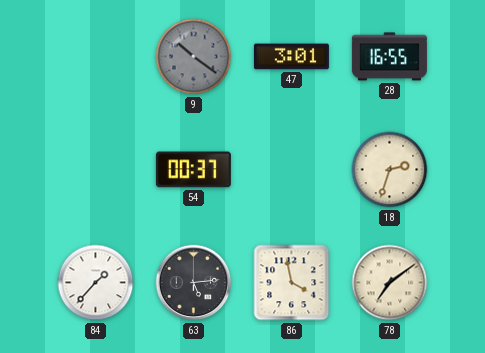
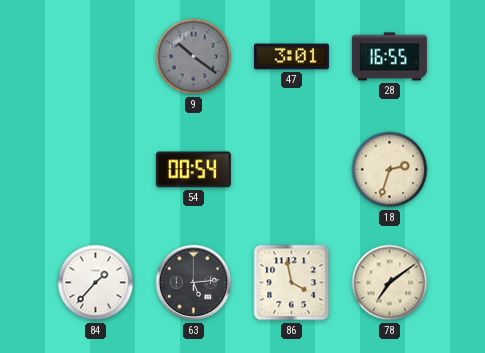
54: 00:37 -> 00:54 (193, 170)
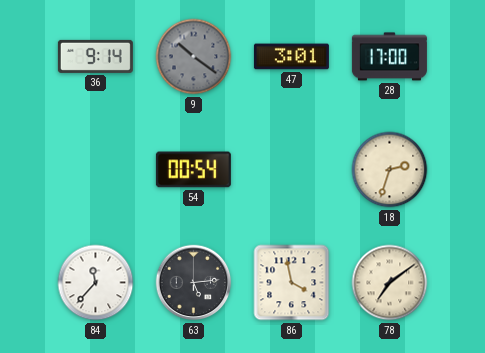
36: none -> 9:14 (95, 56)
28: 16:55 -> 17:00 (389, 57)
84: 1:37 -> 11:37 (96, 283)
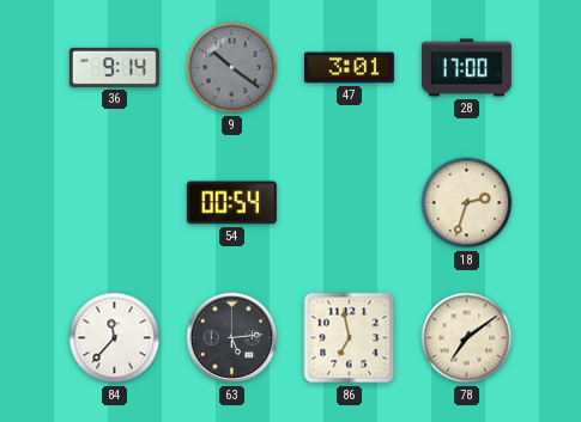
86: 3:58 -> 6:58 (350, 338)
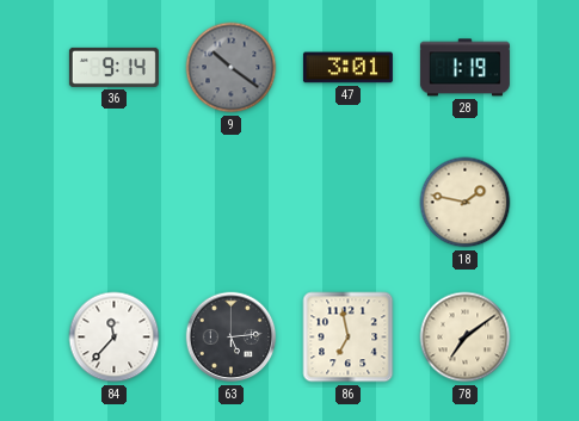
28: 17:00 -> 1:19 (464, 68)
54: 00:54 -> none (231, 203)
18: 2:33 -> 1:47 (466, 203)
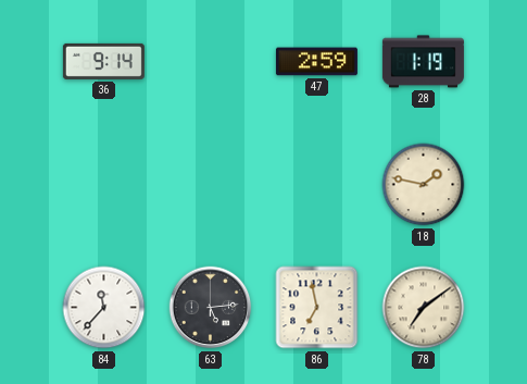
9: 10:21 -> none (232, 68)
47: 3:01 -> 2:59 (316, 62)
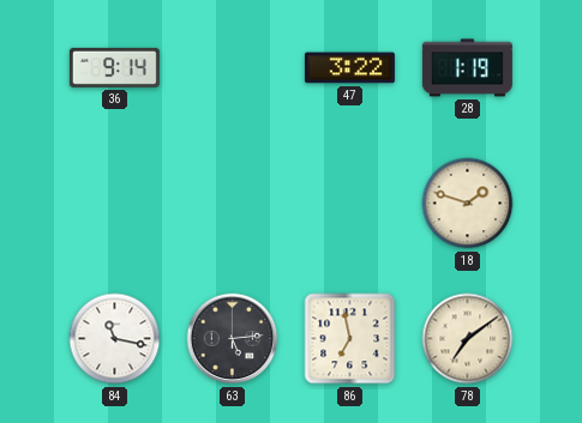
47: 2:59 -> 3:22 (349, 68)
18: 1:47 -> 1:48 (468, 204)
84: 11:37 -> 11:17 (115, 339)
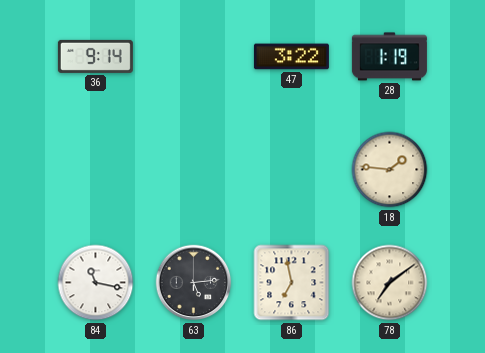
18: 1:48 -> 1:46 (390, 170)
